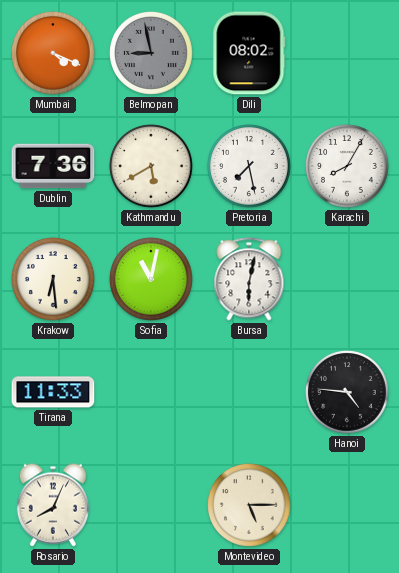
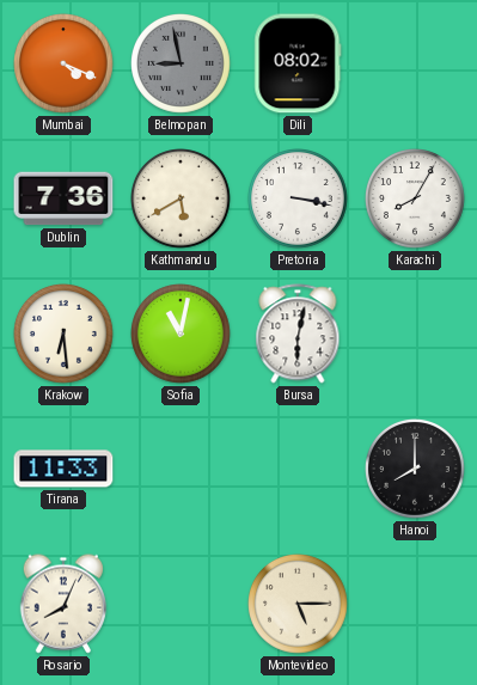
Pretoria: 7:28 -> 3:17 (299, 200)
Hanoi: 4:46 -> 8:00 (416, 470)
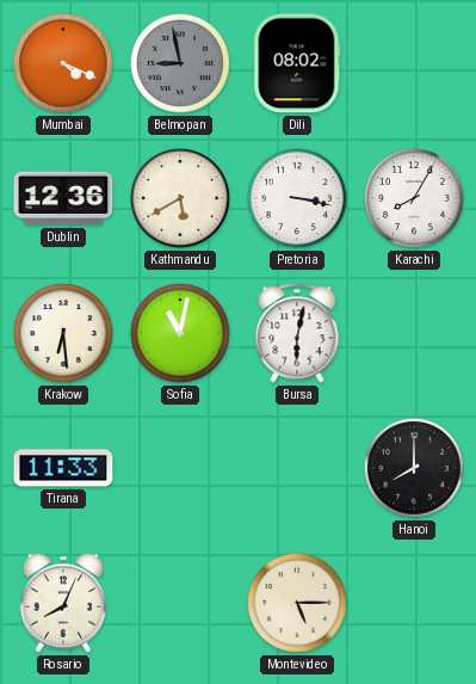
Dublin: 7:36 -> 12:36 (63, 198)
